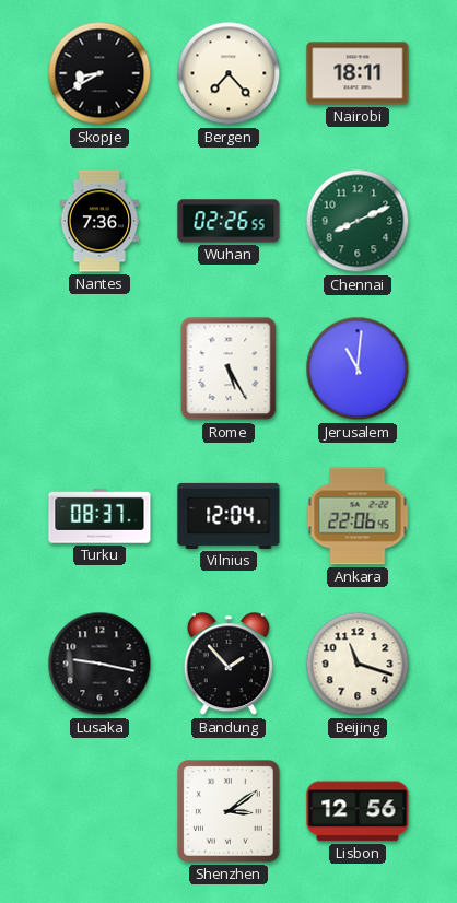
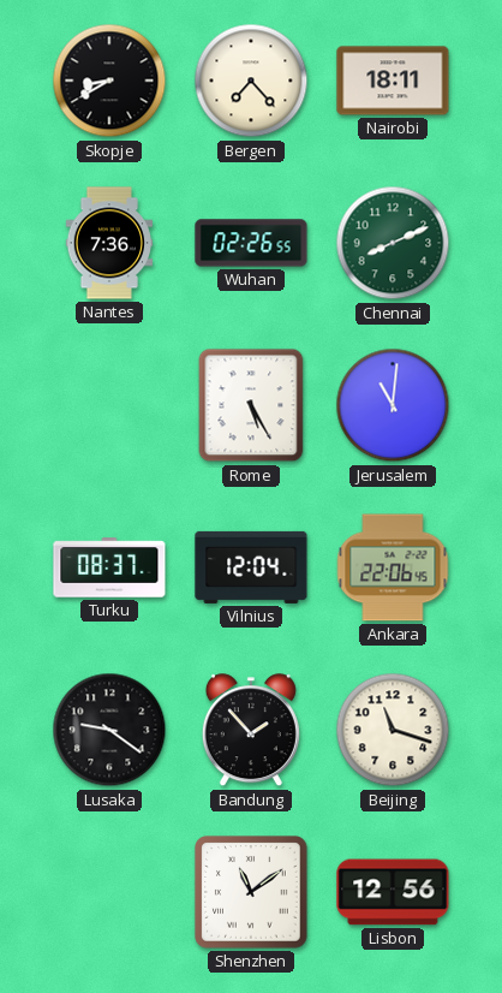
Lusaka: 9:17 -> 9:21 (109, 730)
Shenzhen: 3:09 -> 11:09 (251, 892)
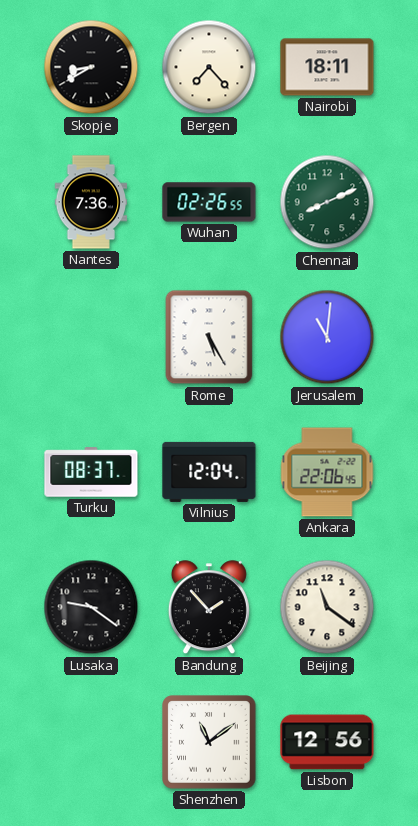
Beijing: 11:18 -> 11:21 (327, 607)
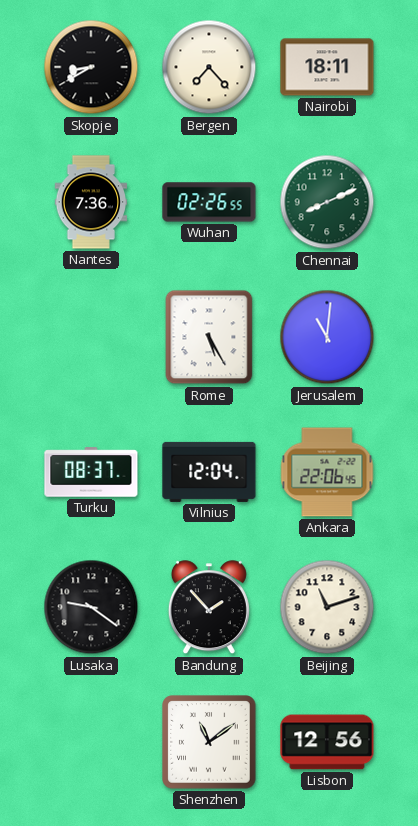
Beijing: 11:21 -> 11:12 (327, 607)
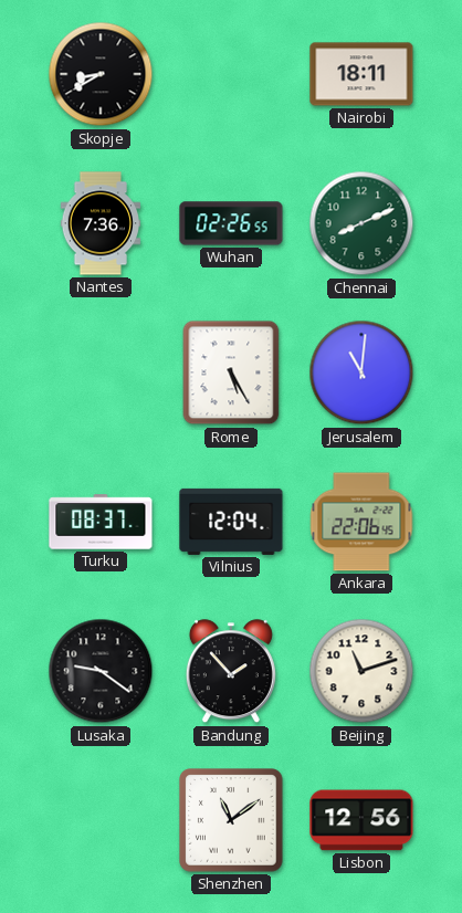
Bergen: 7:23 -> none (209, 67)
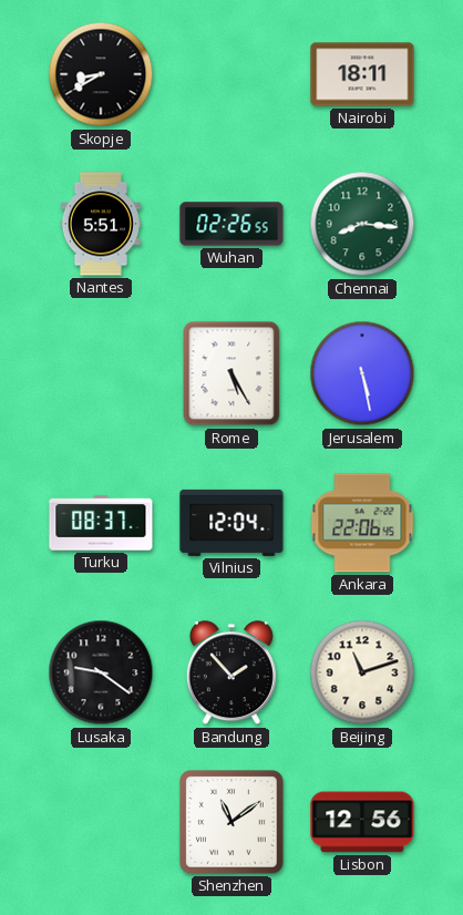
Nantes: 7:36 -> 5:51 (101, 224)
Chennai: 8:11 -> 8:16 (362, 224)
Jerusalem: 11:01 -> 5:28 (362, 373)
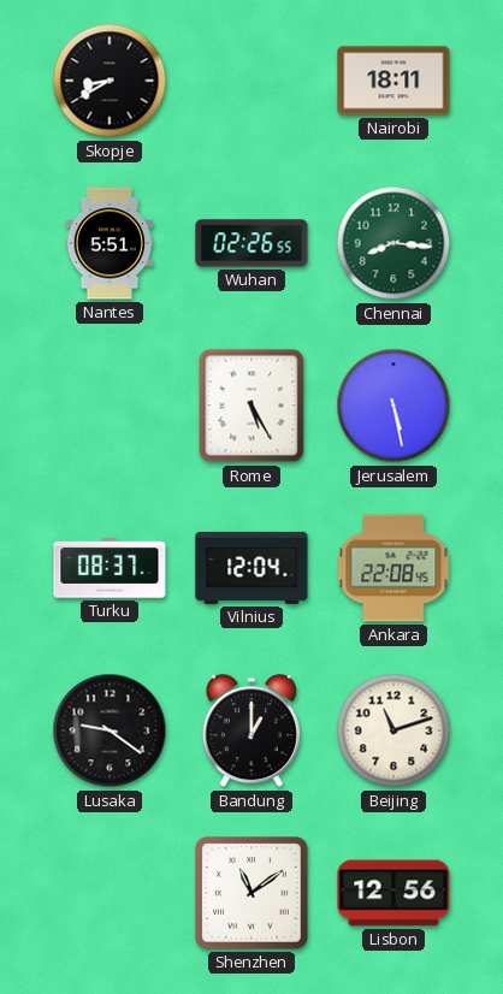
Ankara: 22:06 -> 22:08 (393, 568)
Bandung: 1:53 -> 1:00 (251, 732)
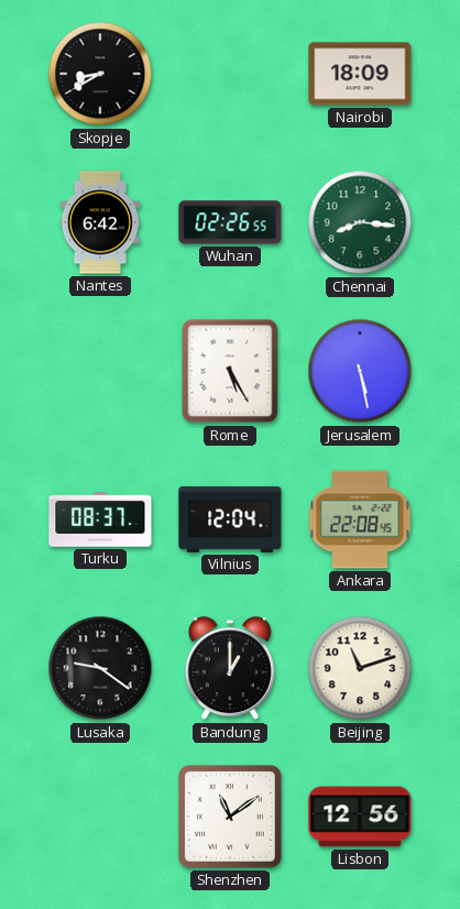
Nairobi: 18:11 -> 18:09 (360, 74)
Nantes: 5:51 -> 6:42 (100, 222)
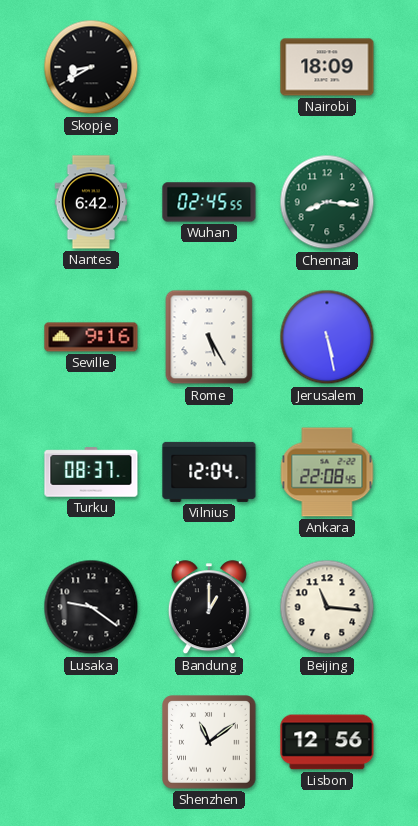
Wuhan: 02:26 -> 02:45 (209, 202)
Seville: none -> 9:16 (91, 337)
Beijing: 11:12 -> 11:16 (327, 607)
